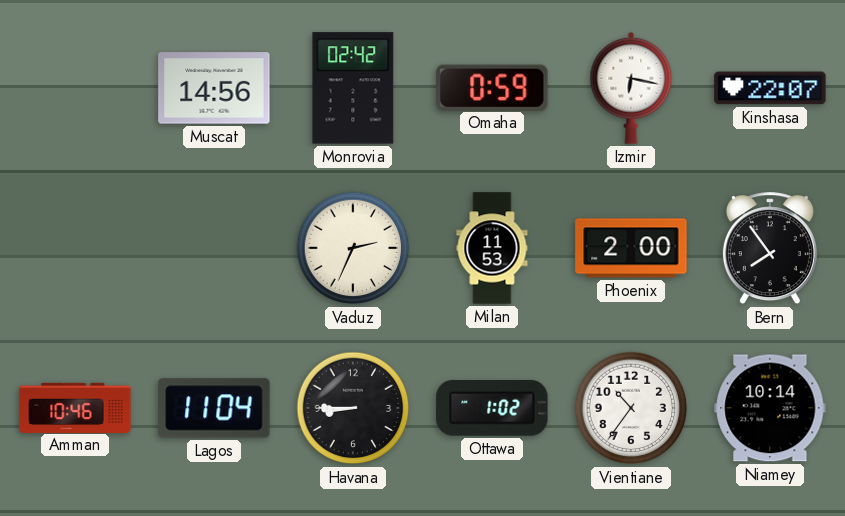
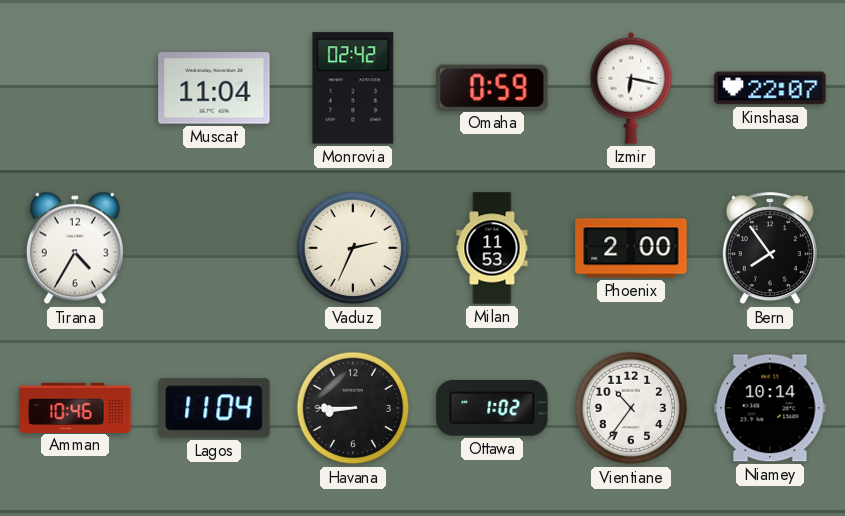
Muscat: 14:56 -> 11:04 (214, 88)
Tirana: none -> 4:35 (75, 248)
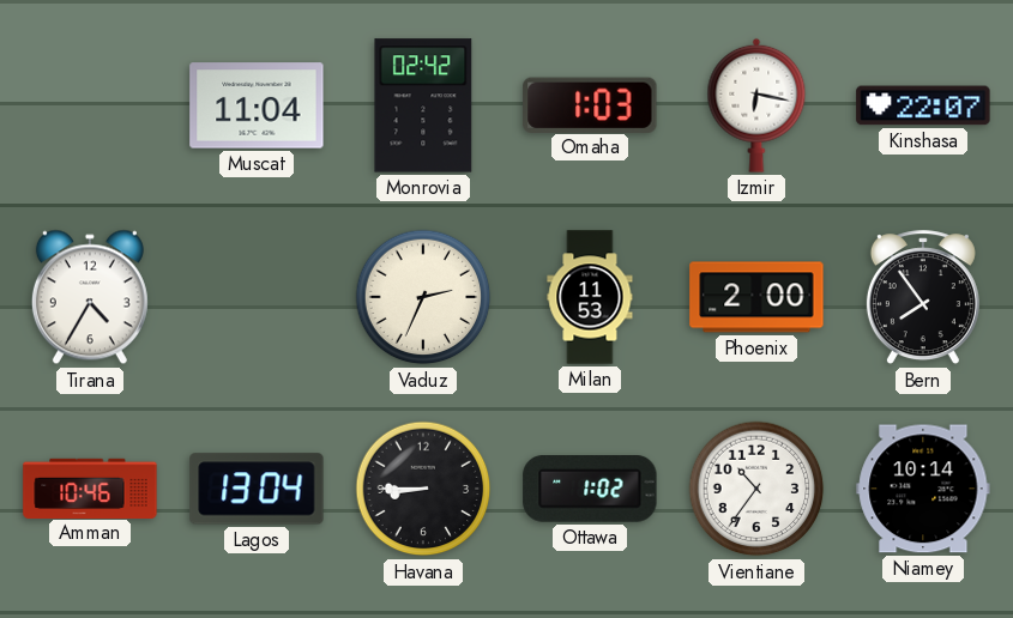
Omaha: 0:59 -> 1:03 (590, 104)
Lagos: 11:04 -> 13:04 (257, 489)
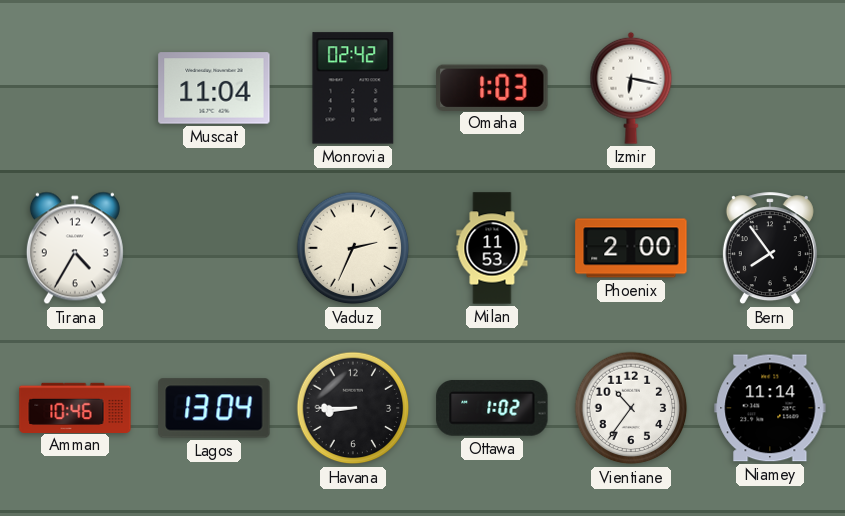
Kinshasa: 22:07 -> none (923, 105)
Niamey: 10:14 -> 11:14 (770, 408)
